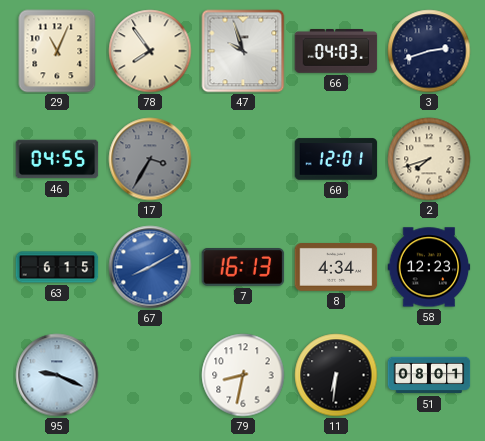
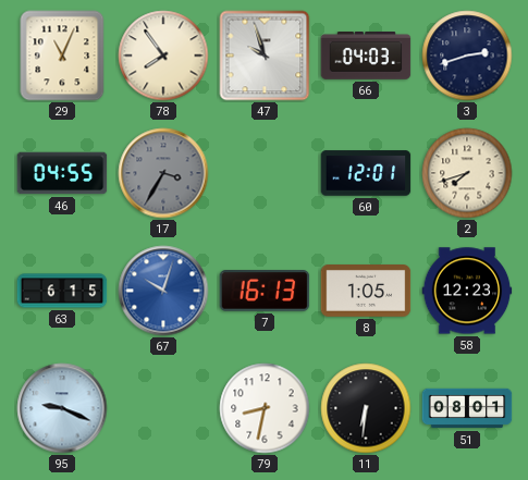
67: 8:10 -> 10:03 (163, 291)
8: 4:34 -> 1:05 (366, 292)
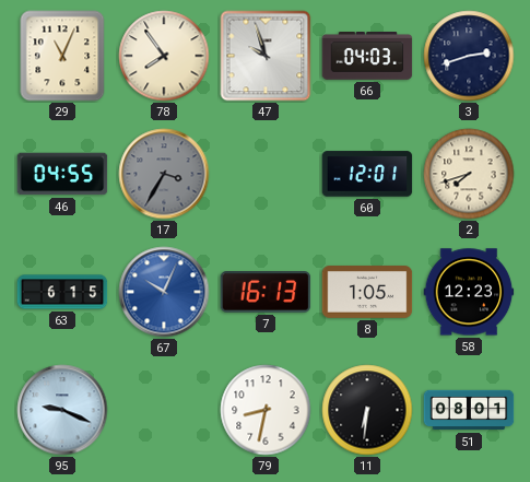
67: 10:03 -> 10:04 (164, 292)
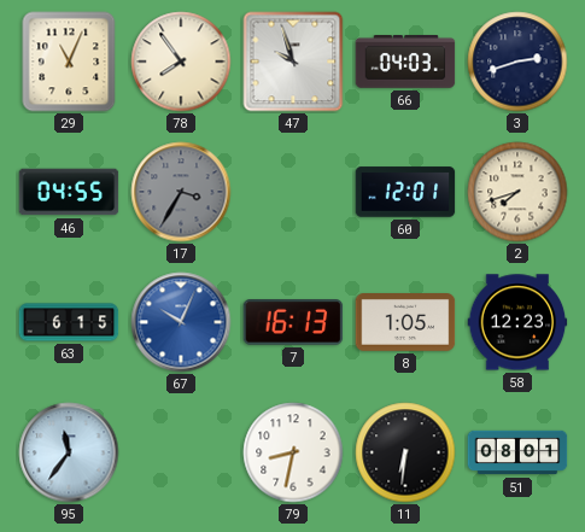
95: 9:19 -> 11:36 (69, 452)
